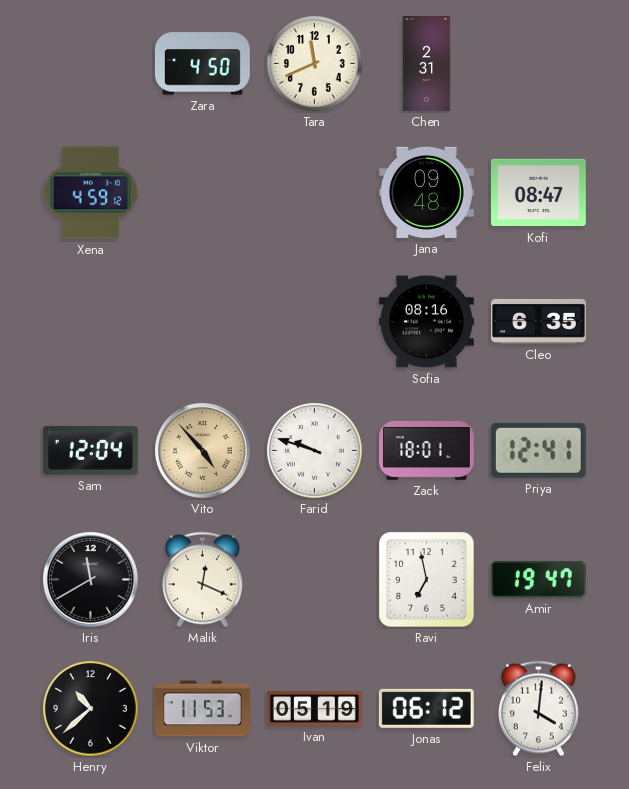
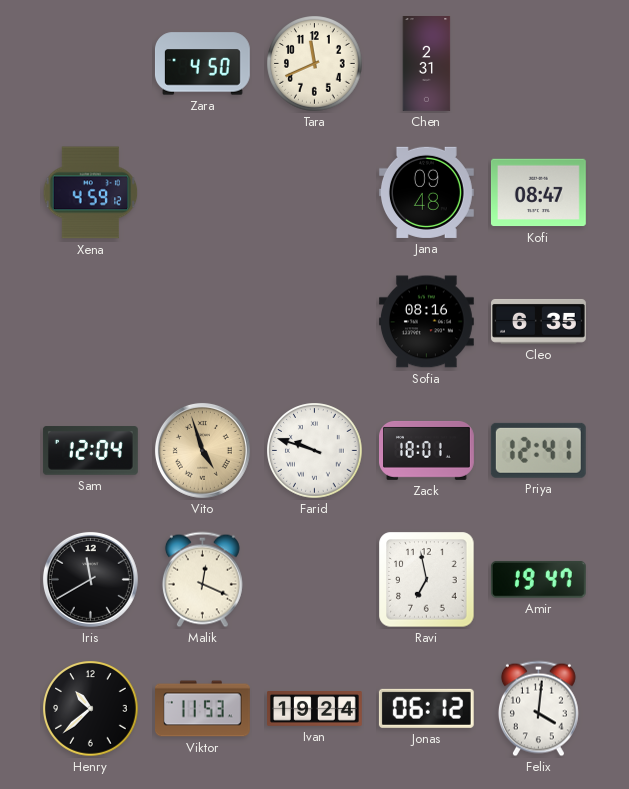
Vito: 4:53 -> 4:57 (202, 450)
Ivan: 05:19 -> 19:24 (315, 709)
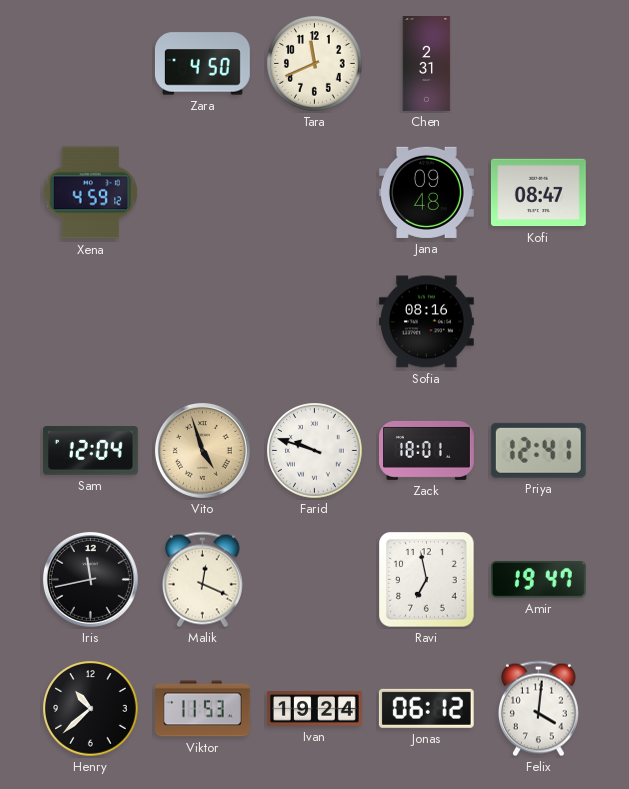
Cleo: 6:35 -> none (539, 321)
Iris: 11:40 -> 11:43 (90, 579)
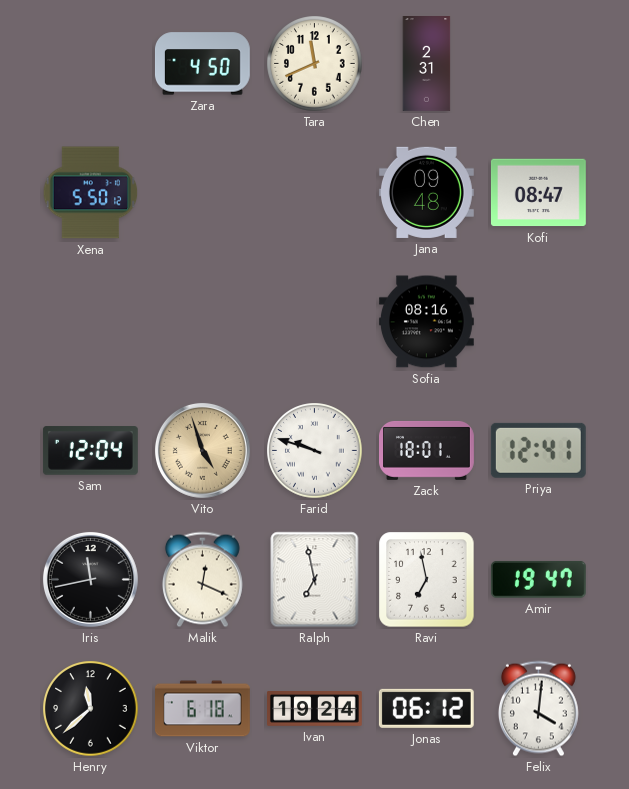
Xena: 4:59 -> 5:50 (91, 193)
Ralph: none -> 6:58 (315, 580)
Henry: 10:38 -> 11:38 (91, 709)
Viktor: 11:53 -> 6:18 (203, 709)
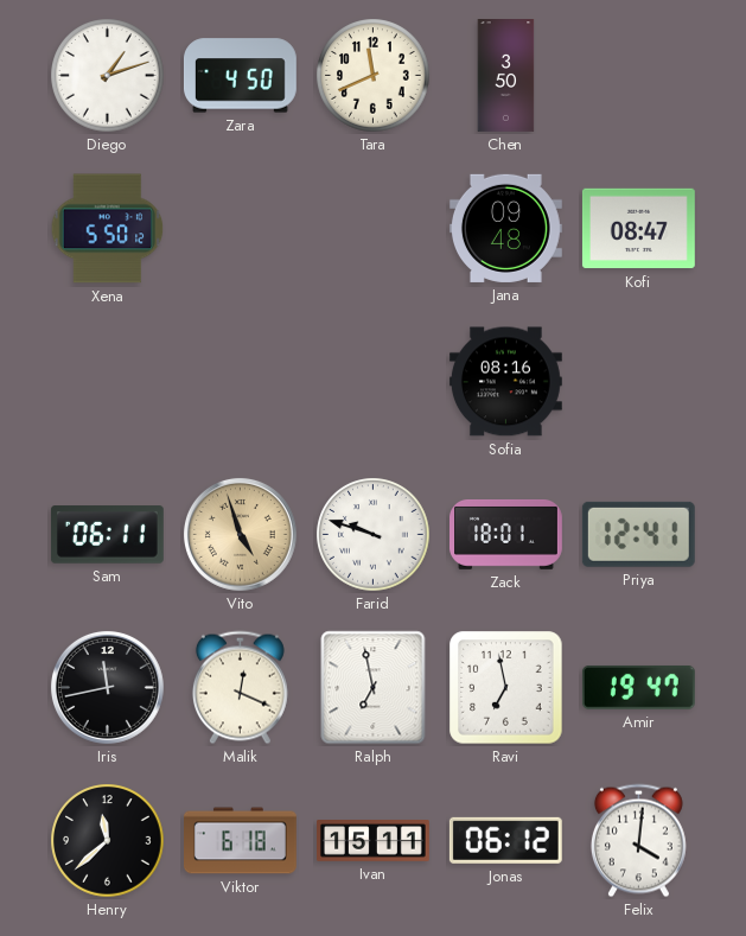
Diego: none -> 1:12 (108, 76)
Chen: 2:31 -> 3:50 (506, 76)
Sam: 12:04 -> 06:11 (107, 535)
Ivan: 19:24 -> 15:11 (374, 841)
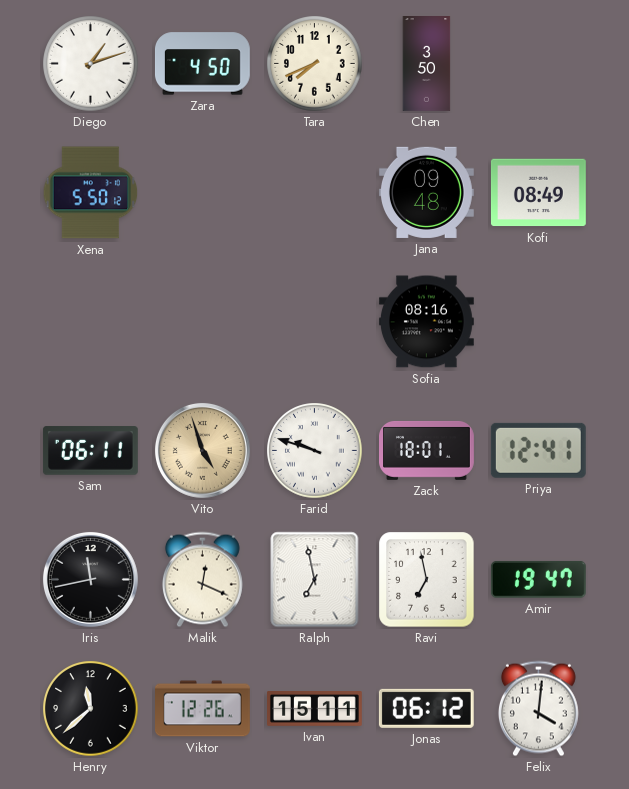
Tara: 11:41 -> 7:41 (315, 64)
Kofi: 08:47 -> 08:49 (538, 193)
Viktor: 6:18 -> 12:26 (203, 709)
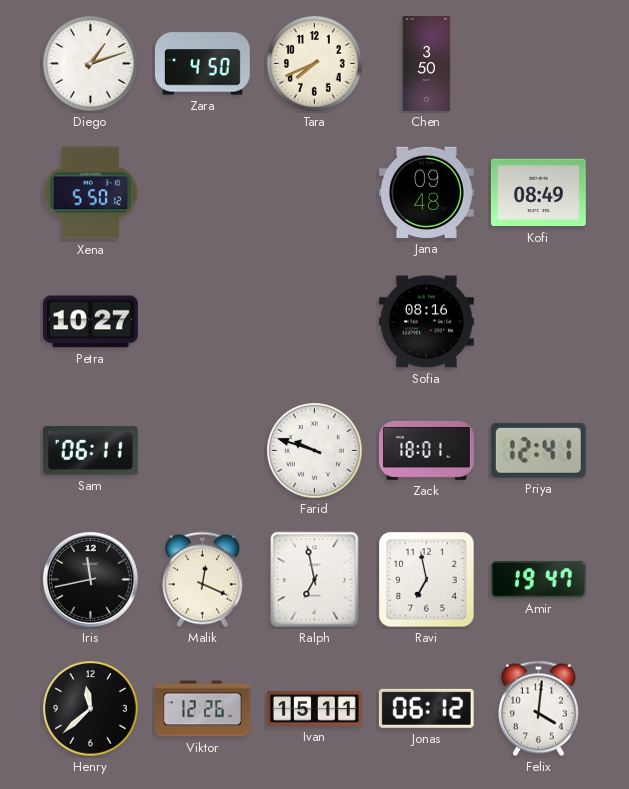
Petra: none -> 10:27 (90, 322)
Vito: 4:57 -> none (202, 450)
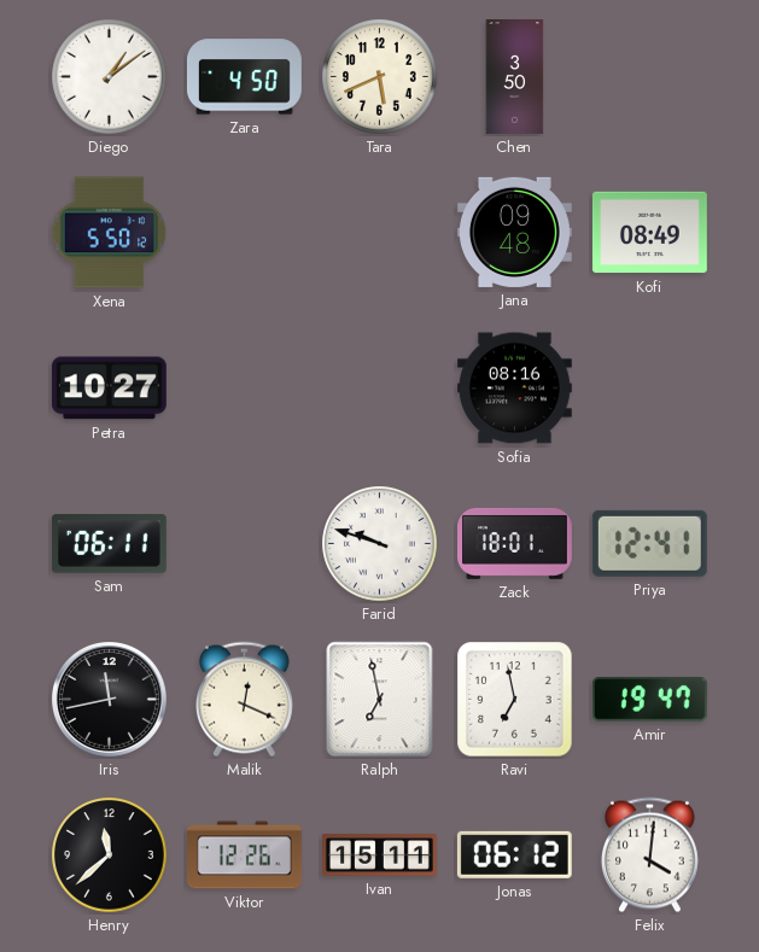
Diego: 1:12 -> 1:09 (110, 77)
Tara: 7:41 -> 5:41 (380, 77)
